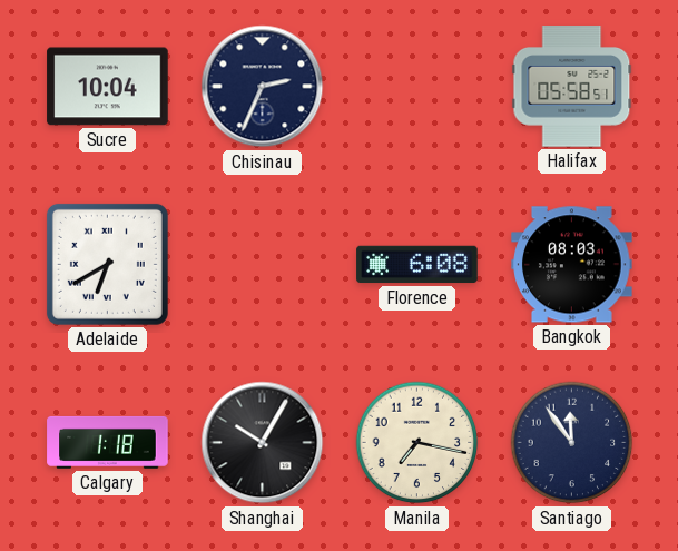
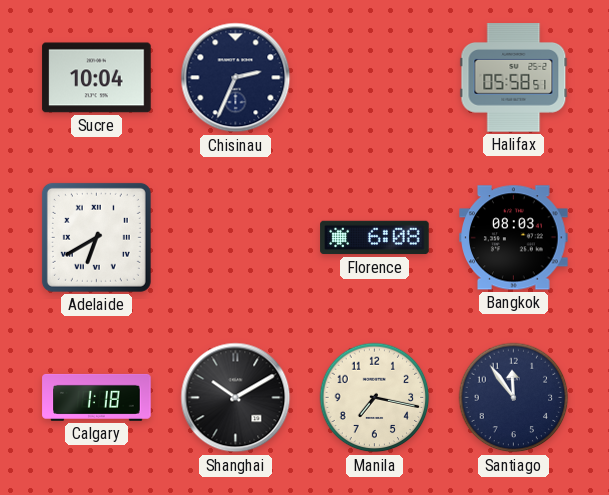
Shanghai: 10:05 -> 10:10 (236, 398)
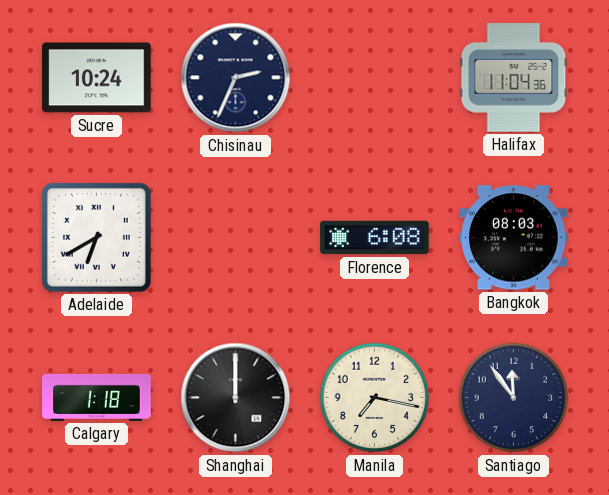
Sucre: 10:04 -> 10:24 (97, 78)
Halifax: 05:58 -> 11:04 (514, 78)
Shanghai: 10:10 -> 12:00 (236, 398)
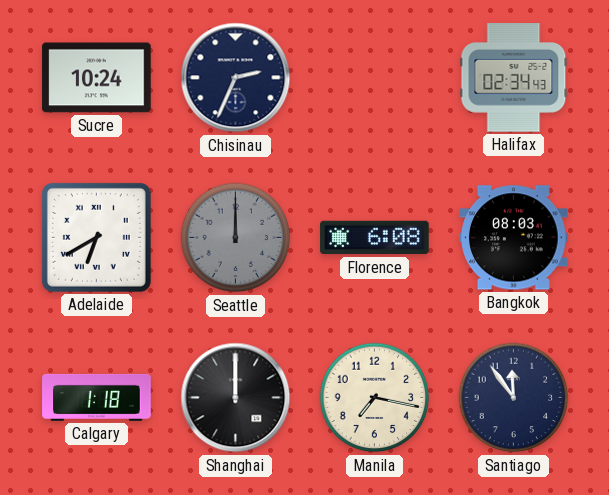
Halifax: 11:04 -> 02:34 (514, 78)
Seattle: none -> 12:00 (236, 238)
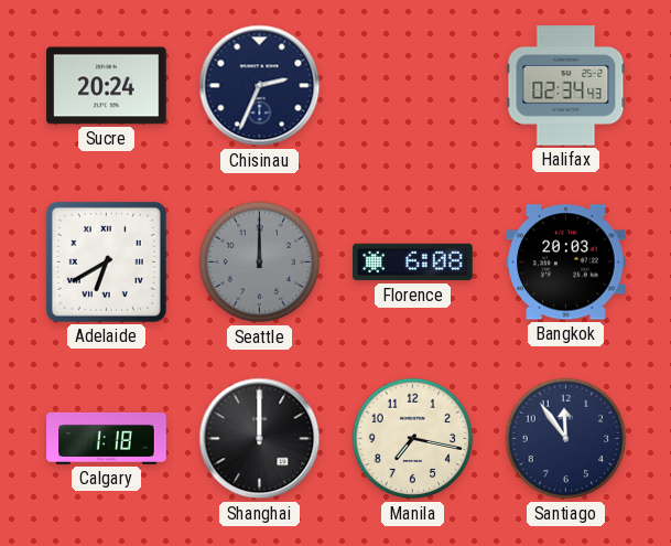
Sucre: 10:24 -> 20:24 (107, 86)
Bangkok: 08:03 -> 20:03 (566, 263)
